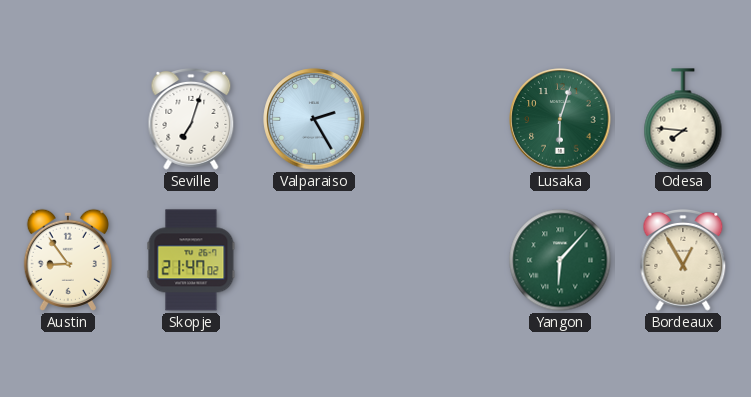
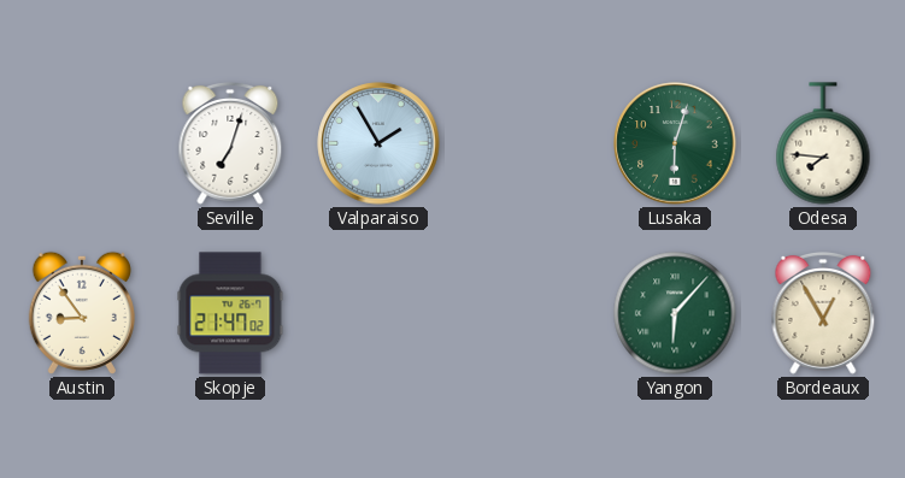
Valparaiso: 2:25 -> 1:55 (378, 143)
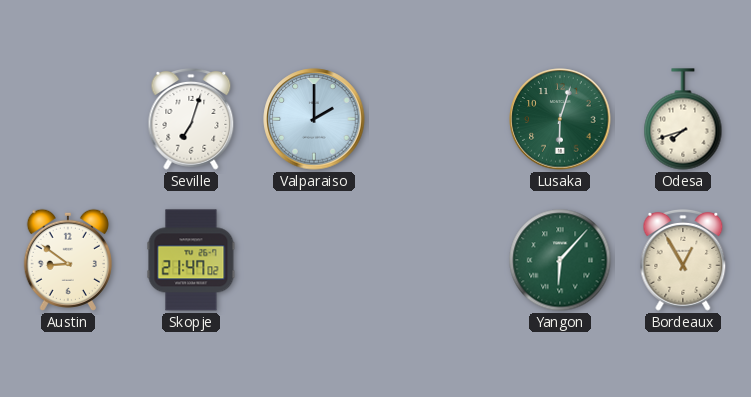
Valparaiso: 1:55 -> 2:00 (314, 119)
Odesa: 7:46 -> 7:42 (683, 119)
Austin: 8:54 -> 8:51 (68, 260)
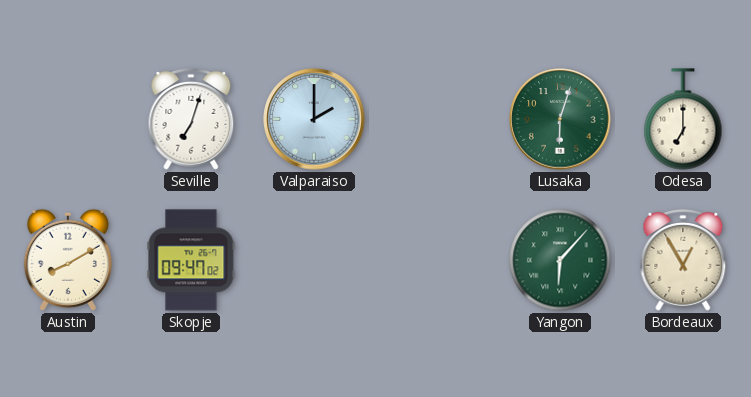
Odesa: 7:42 -> 7:00 (683, 119)
Austin: 8:51 -> 8:10 (68, 260)
Skopje: 21:47 -> 09:47 (191, 260)
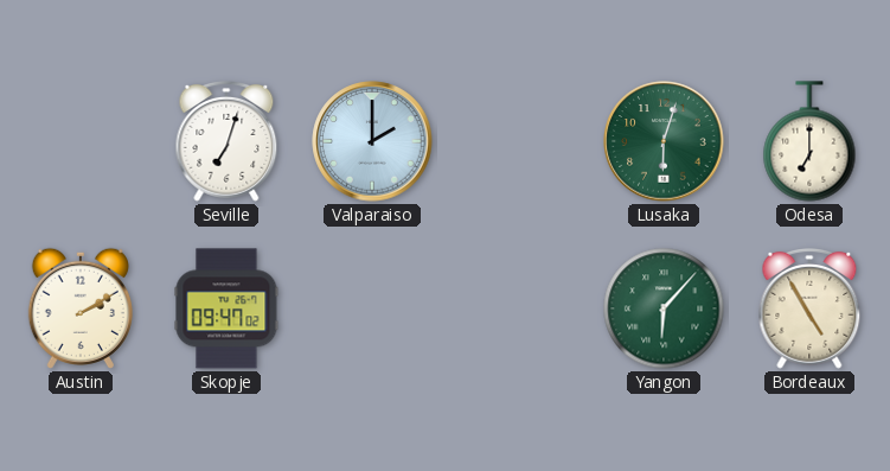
Austin: 8:10 -> 2:10 (81, 308)
Bordeaux: 12:55 -> 4:55 (809, 310)
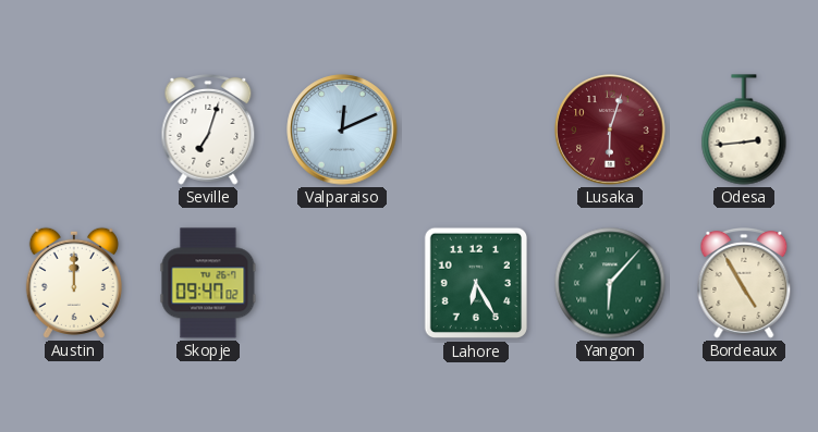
Valparaiso: 2:00 -> 12:11 (342, 129)
Lusaka dial: green -> burgundy (610, 129)
Odesa: 7:00 -> 2:44 (744, 129)
Austin: 2:10 -> 12:00 (74, 283)
Lahore: none -> 6:25 (475, 283)
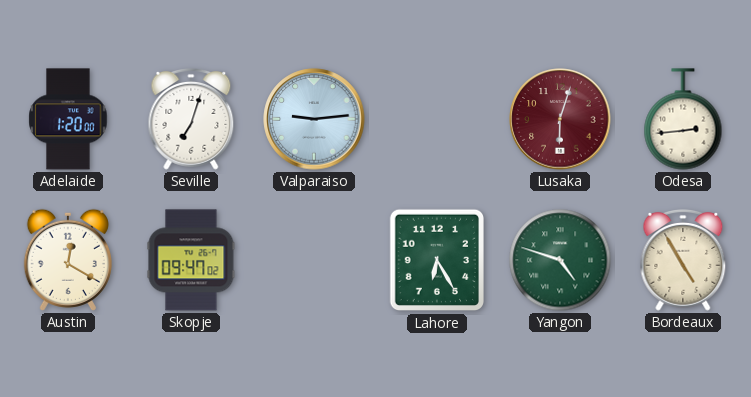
Adelaide: none -> 1:20 (68, 119)
Valparaiso: 12:11 -> 9:14 (314, 119)
Austin: 12:00 -> 12:20 (68, 260)
Yangon: 6:07 -> 4:48 (560, 260)
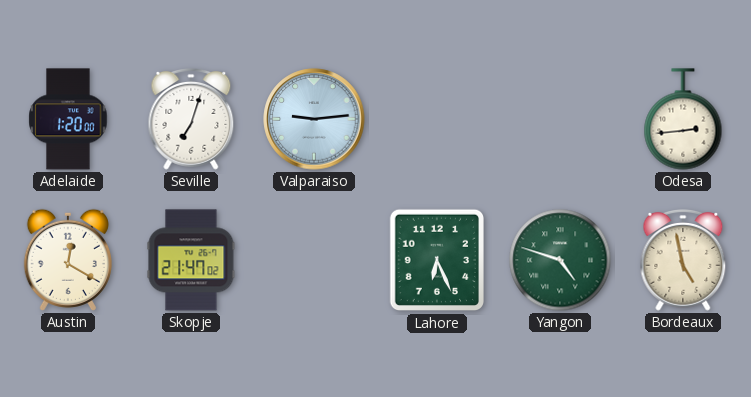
Lusaka: 6:03 -> none (560, 119)
Skopje: 09:47 -> 21:47 (191, 260)
Lahore: 6:25 -> 6:26 (436, 260)
Bordeaux: 4:55 -> 4:58 (683, 261)
